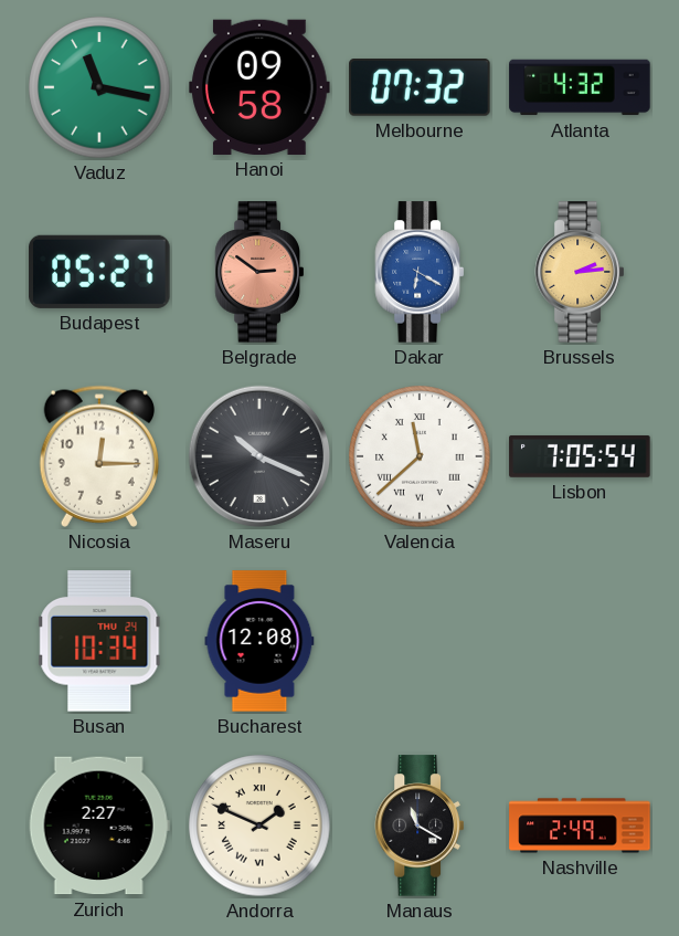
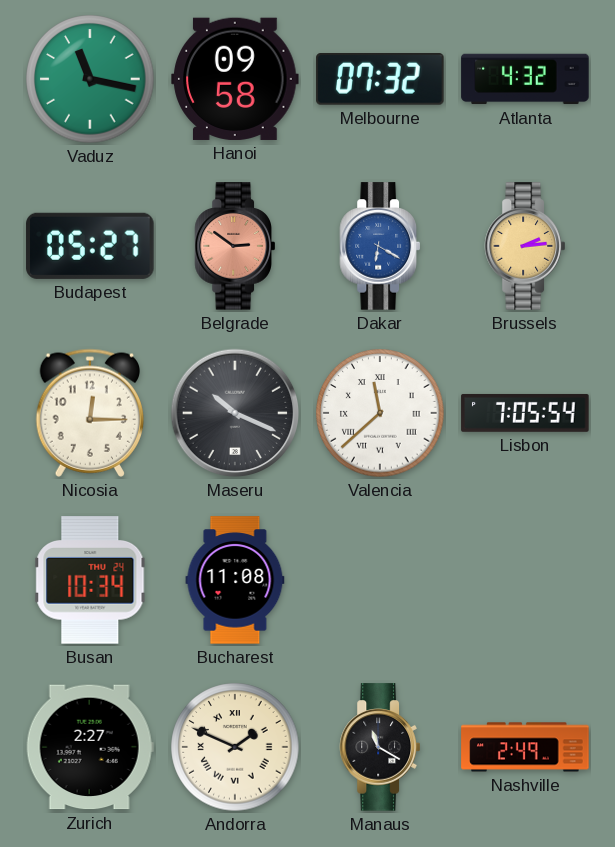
Bucharest: 12:08 -> 11:08 (235, 580)
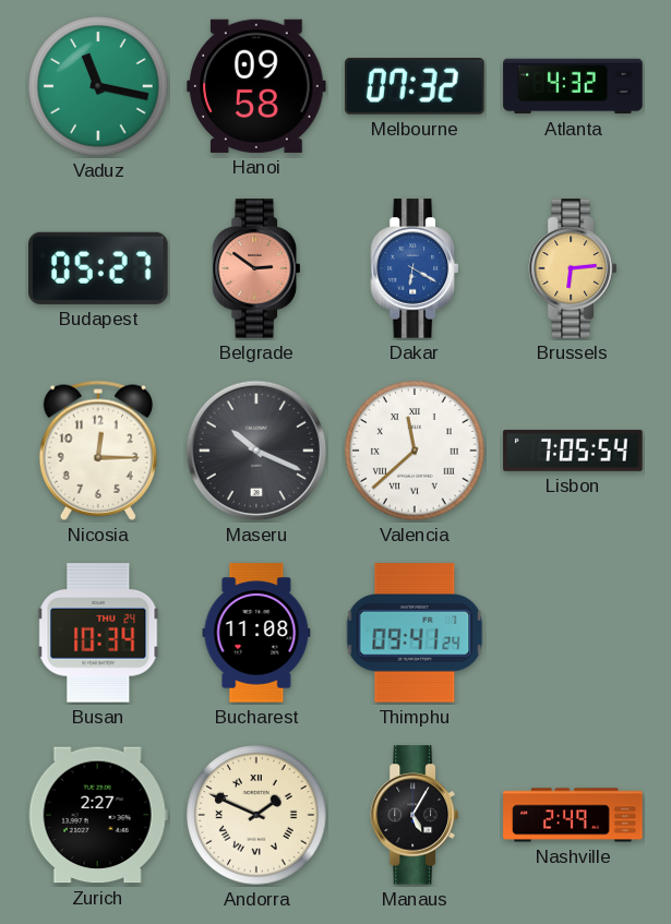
Brussels: 2:14 -> 6:14 (572, 268)
Thimphu: none -> 09:41 (415, 633)
Manaus: 11:20 -> 5:05 (414, 815)
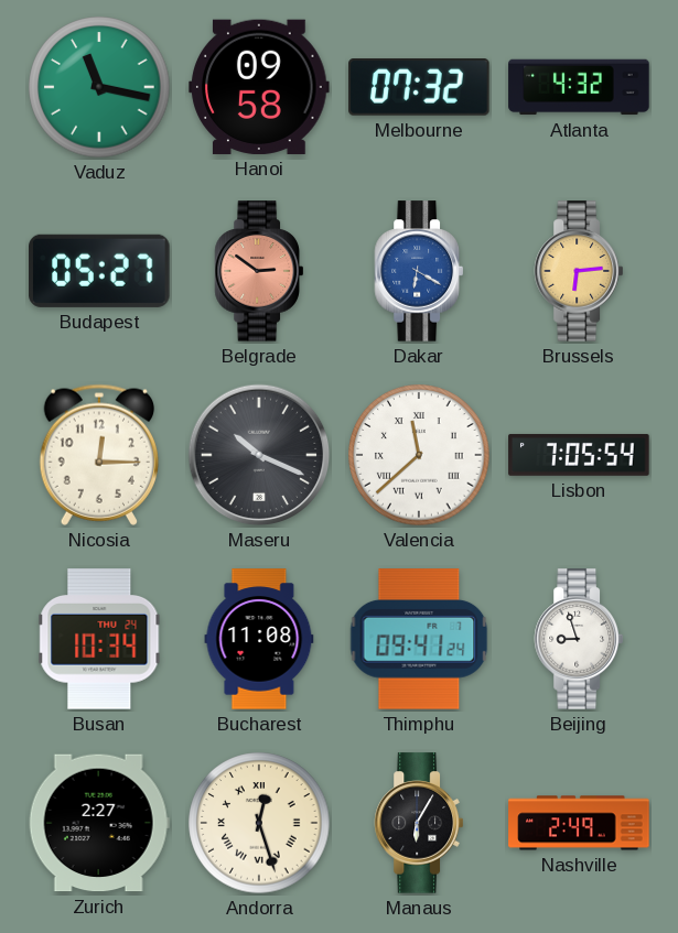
Beijing: none -> 8:57 (578, 639)
Andorra: 1:49 -> 12:27 (259, 823)
Manaus: 5:05 -> 6:05 (418, 823)
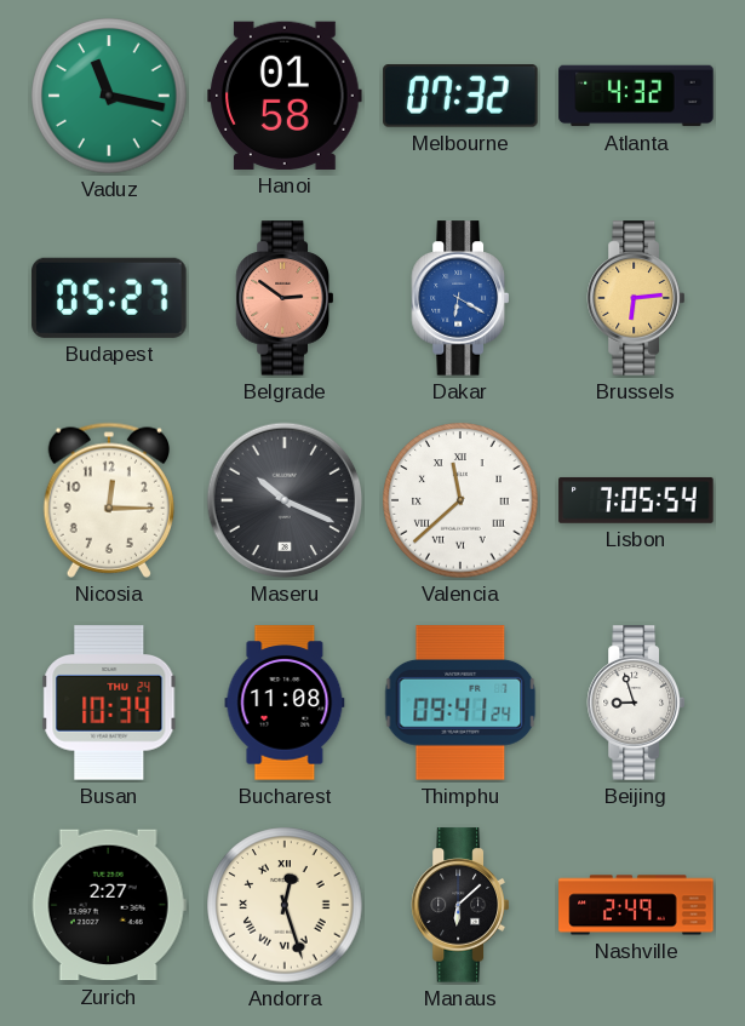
Hanoi: 09:58 -> 01:58 (285, 96)
Manaus: 6:05 -> 6:08 (459, 905)
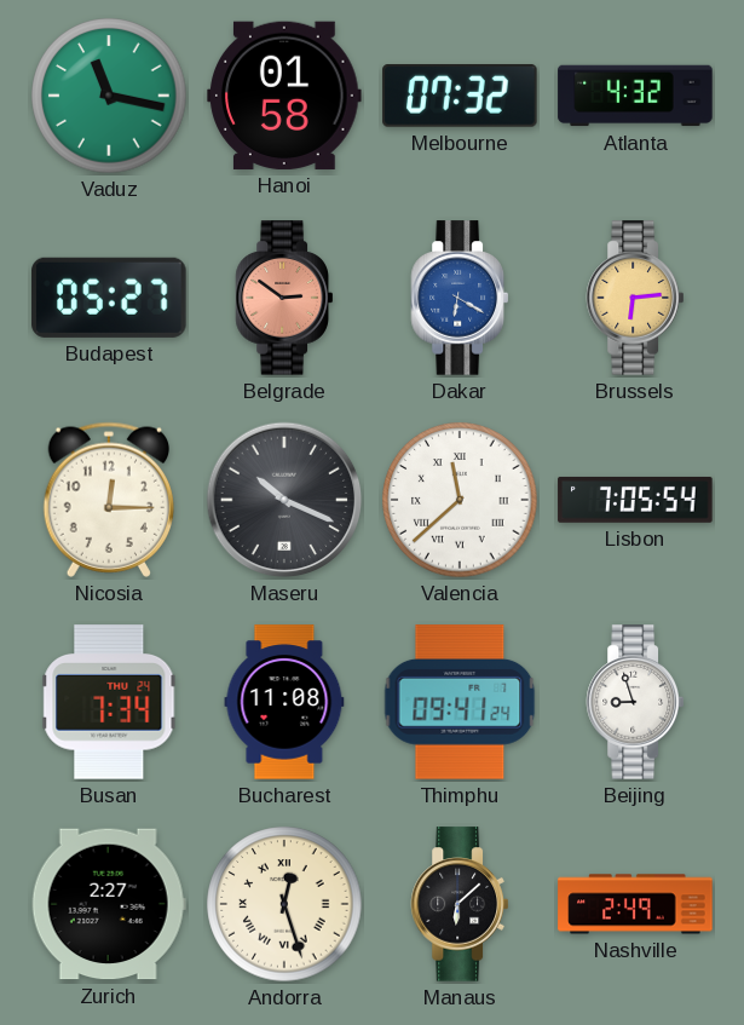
Busan: 10:34 -> 7:34 (109, 702)
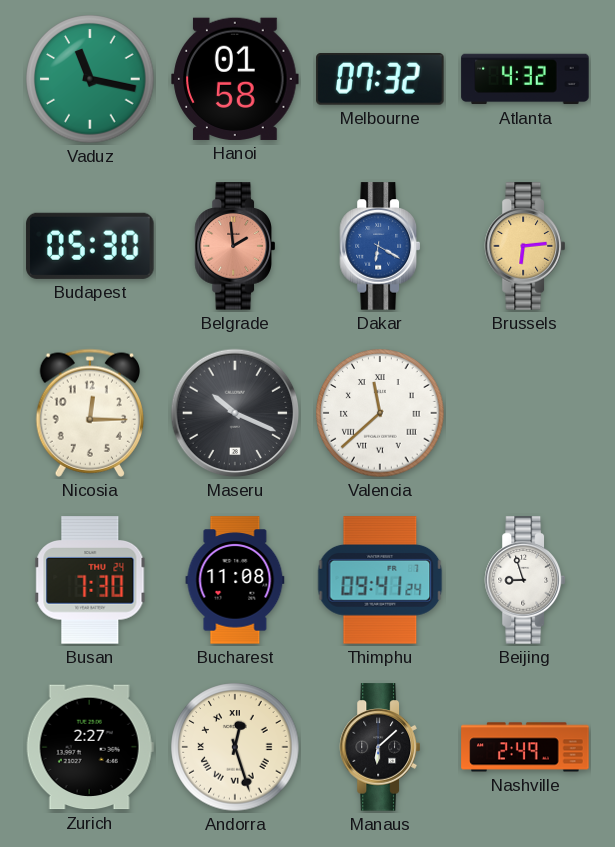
Budapest: 05:27 -> 05:30 (90, 246)
Belgrade: 2:51 -> 1:59 (234, 246)
Lisbon: 7:05 -> none (635, 500)
Busan: 7:34 -> 7:30 (90, 580)
